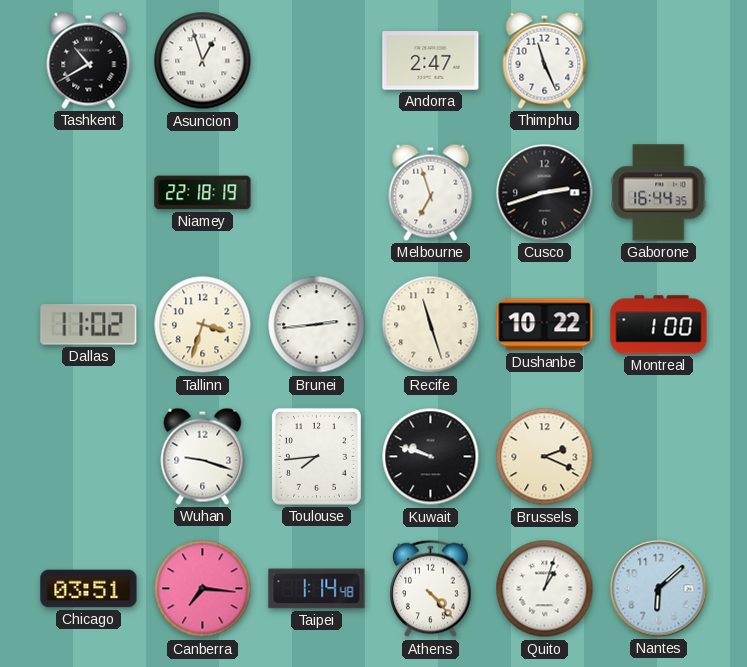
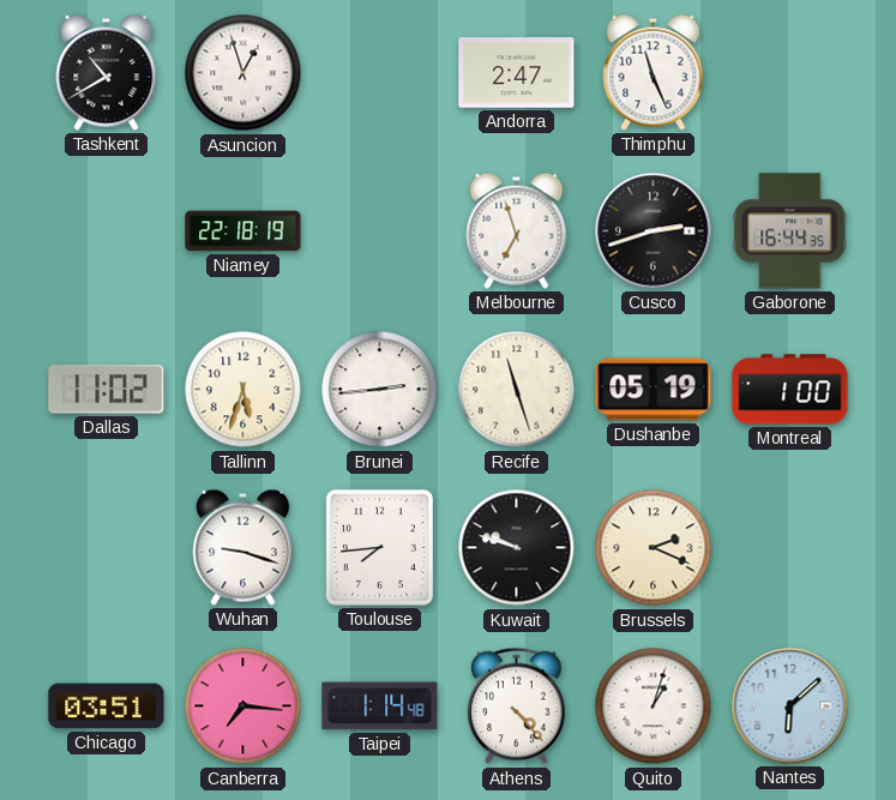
Tallinn: 3:33 -> 5:33 (243, 390)
Dushanbe: 10:22 -> 05:19 (654, 390)
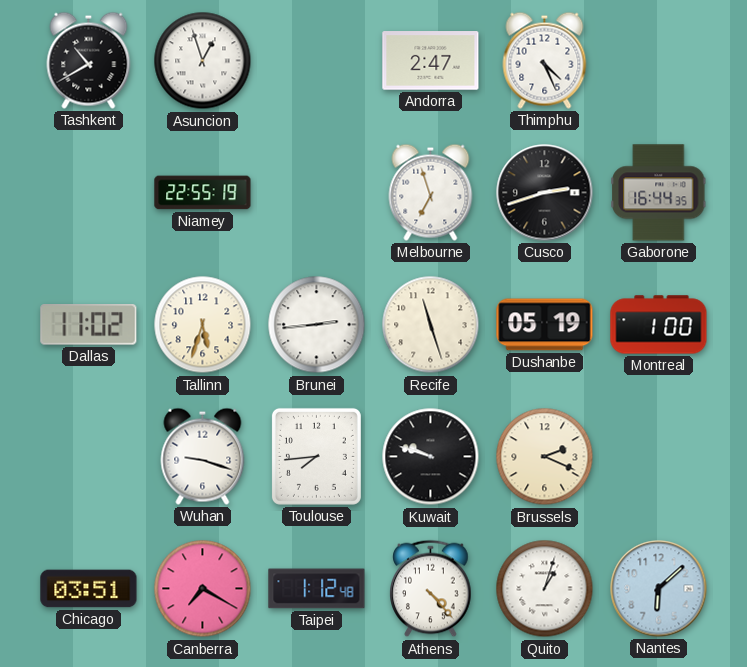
Thimphu: 11:26 -> 4:26 (545, 60)
Niamey: 22:18 -> 22:55 (203, 193)
Canberra: 7:16 -> 7:20 (203, 589)
Taipei: 1:14 -> 1:12 (317, 589)
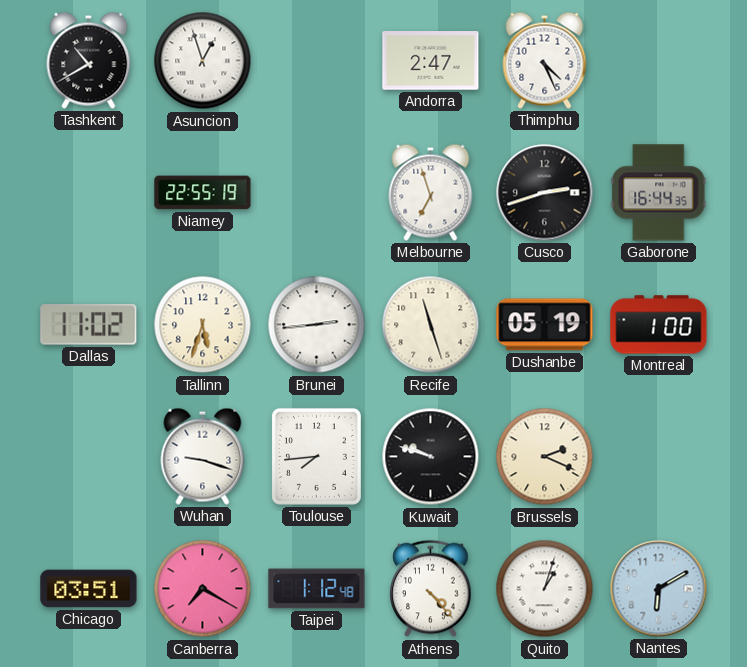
Nantes: 6:08 -> 6:10 (659, 589)
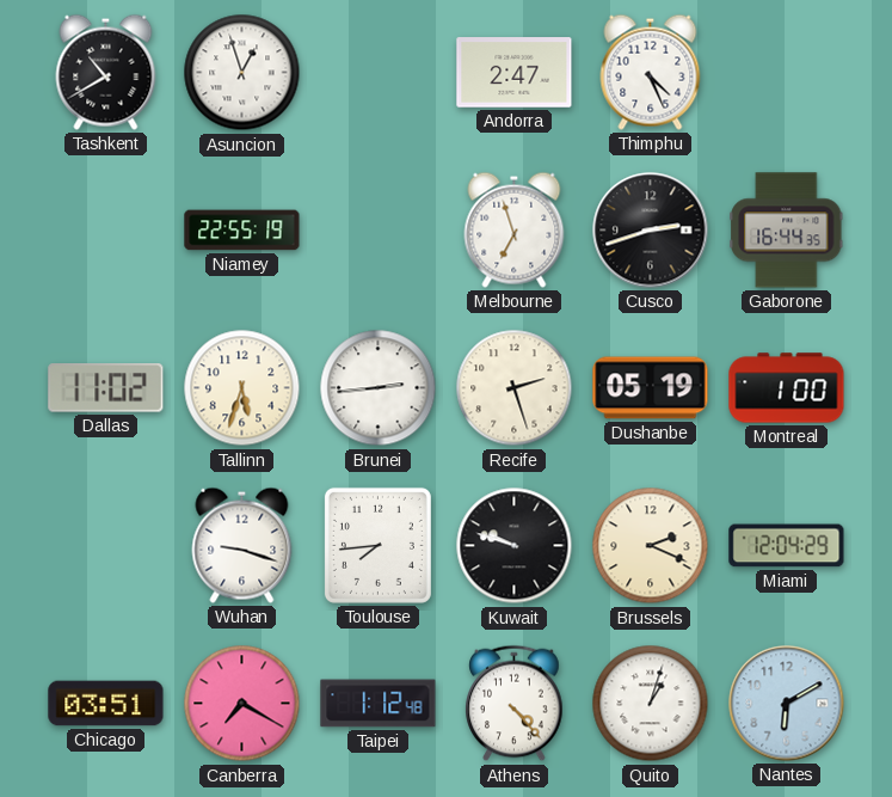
Recife: 11:27 -> 2:27 (515, 388)
Miami: none -> 12:04 (787, 546)
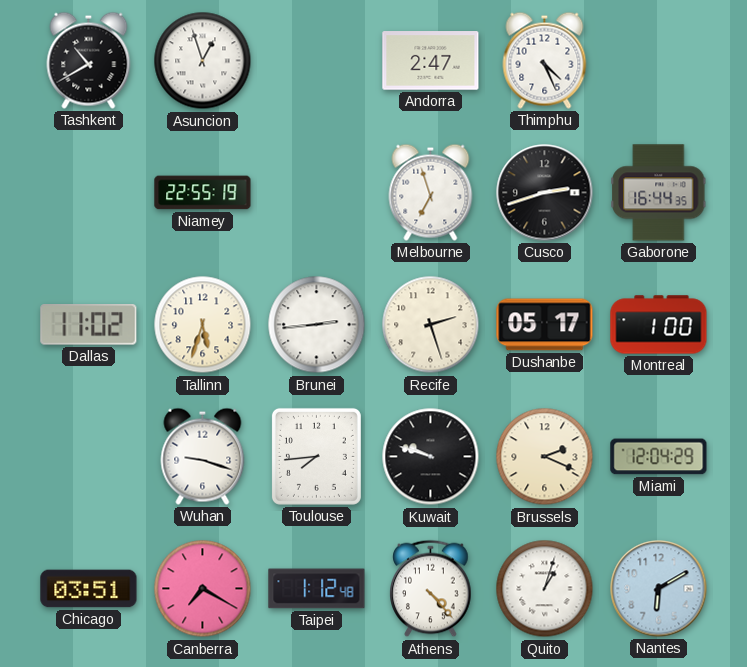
Dushanbe: 05:19 -> 05:17 (545, 325)
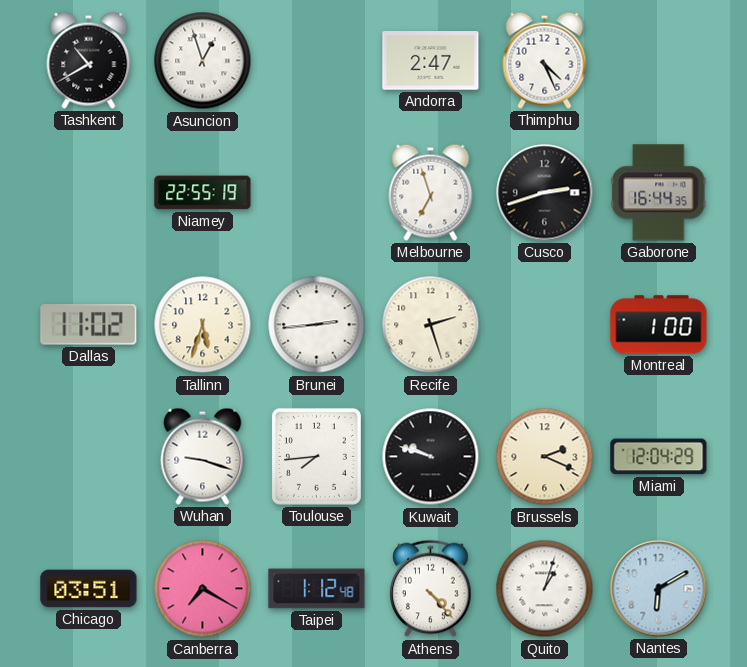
Dushanbe: 05:17 -> none (545, 325)
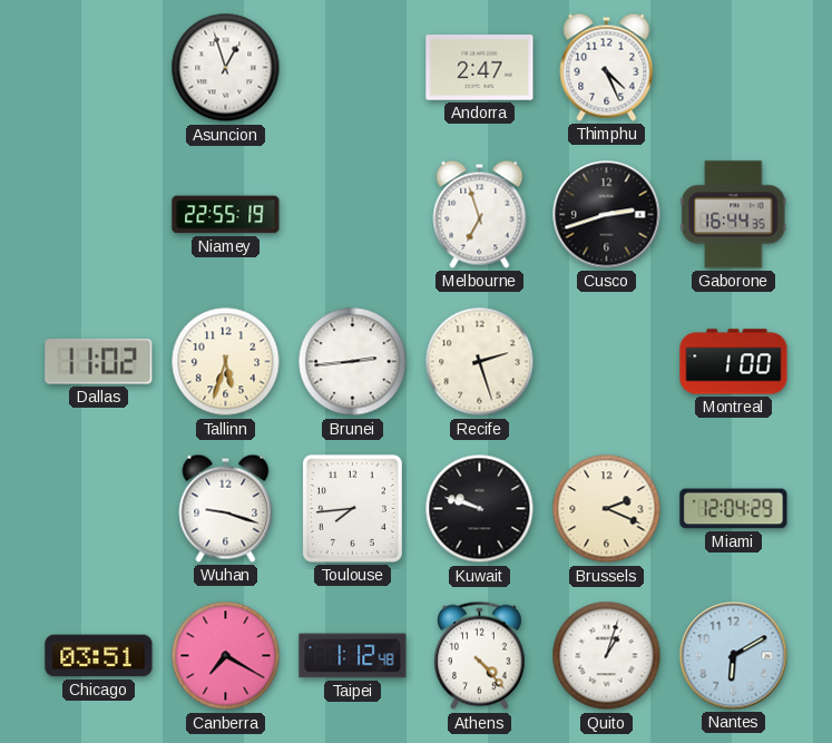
Tashkent: 10:40 -> none (89, 60)
